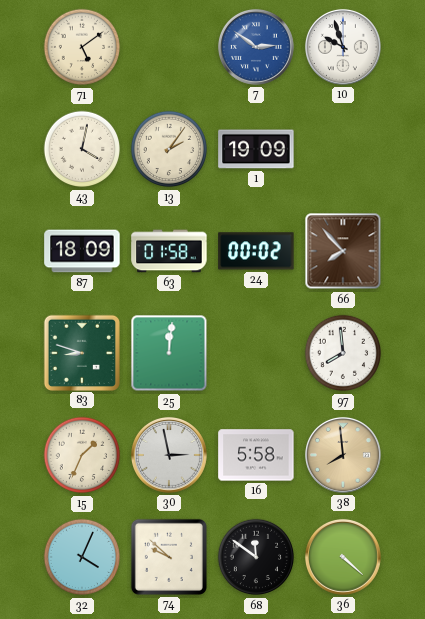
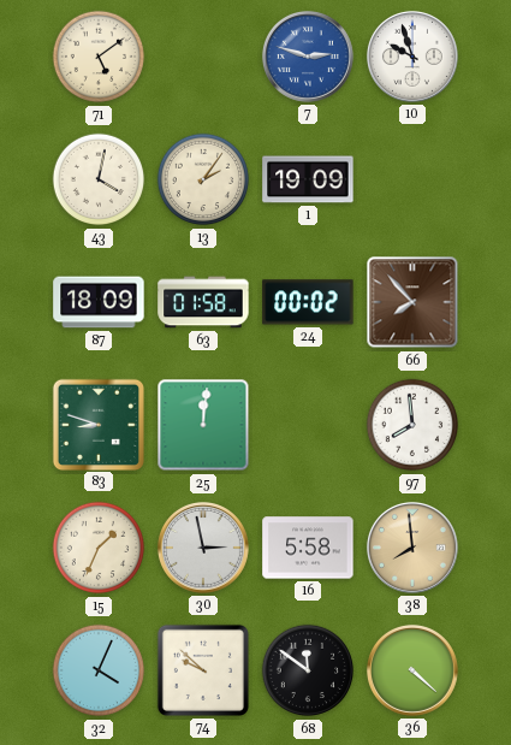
7: 2:51 -> 2:48 (308, 57)
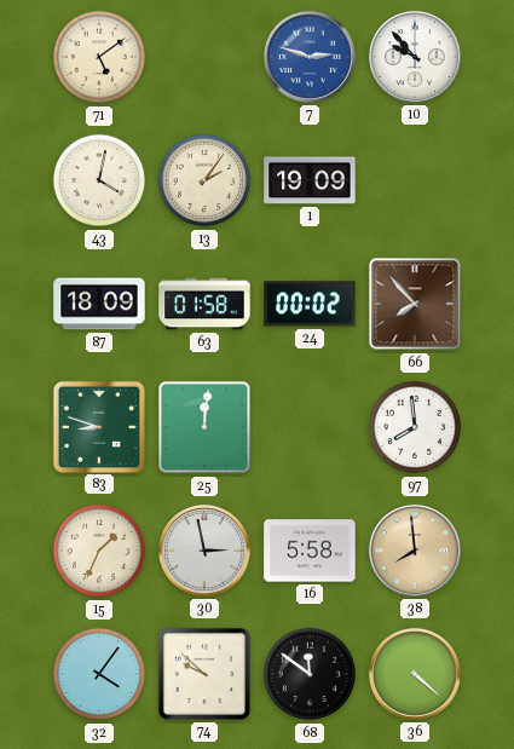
10: 9:57 -> 9:53 (415, 57)
32: 4:04 -> 4:06 (99, 674)
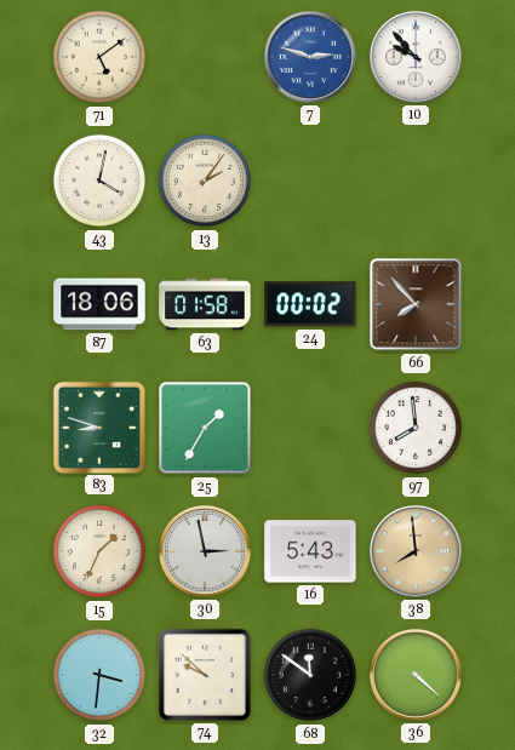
1: 19:09 -> none (310, 180)
87: 18:09 -> 18:06 (99, 304)
25: 12:01 -> 1:35 (205, 428)
16: 5:58 -> 5:43 (310, 551)
32: 4:06 -> 3:31 (99, 675)
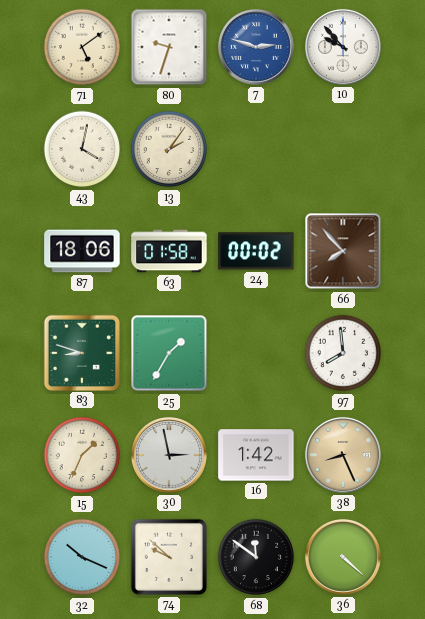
80: none -> 9:33 (169, 47)
16: 5:43 -> 1:42 (256, 455)
38: 7:59 -> 8:26 (343, 455)
32: 3:31 -> 10:19 (82, 557)
